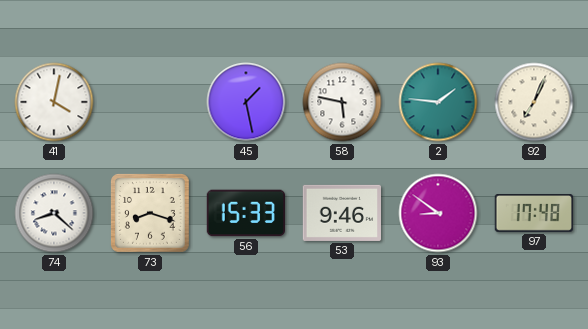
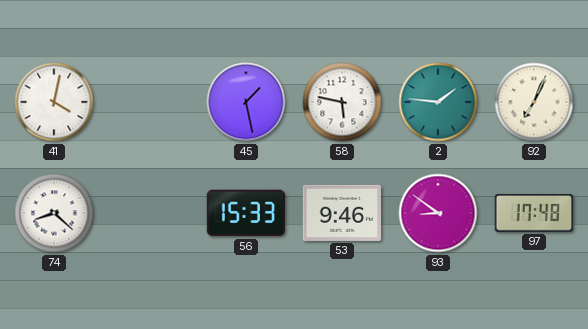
73: 8:18 -> none (150, 213)
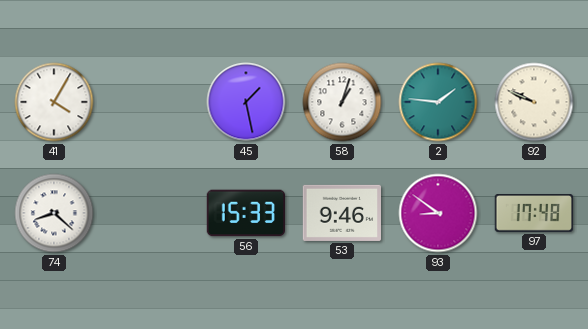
41: 4:02 -> 4:05 (54, 102)
58: 5:47 -> 1:03 (342, 102)
92: 7:04 -> 9:49 (534, 102)
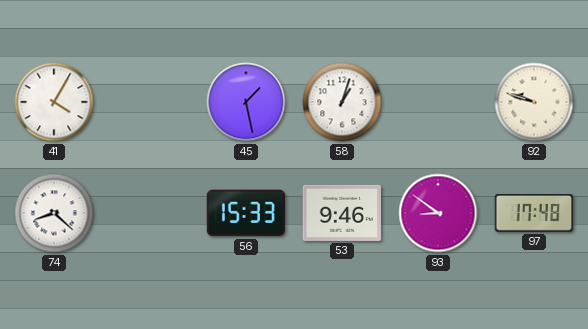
2: 1:46 -> none (438, 102)
92: 9:49 -> 9:48 (534, 102)
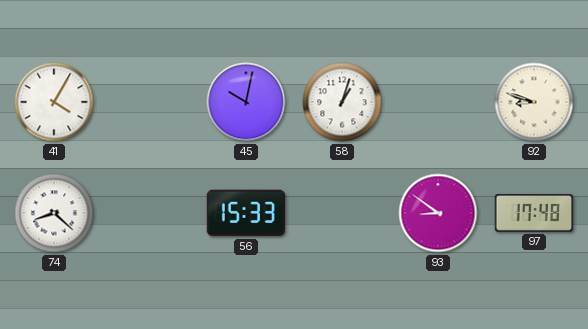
45: 1:28 -> 10:02 (246, 102)
92: 9:48 -> 8:48 (534, 102)
53: 9:46 -> none (342, 213)
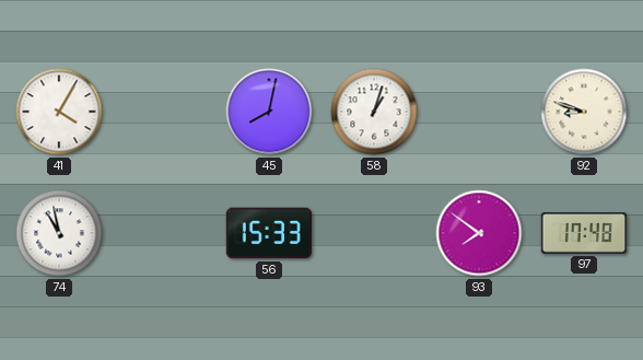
45: 10:02 -> 8:02 (269, 112)
74: 8:22 -> 10:58 (59, 233)
93: 8:51 -> 7:51 (479, 233)
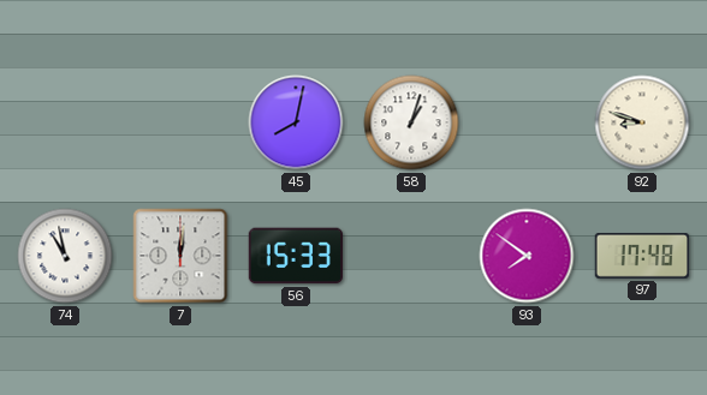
41: 4:05 -> none (59, 112)
7: none -> 12:01 (180, 256)
